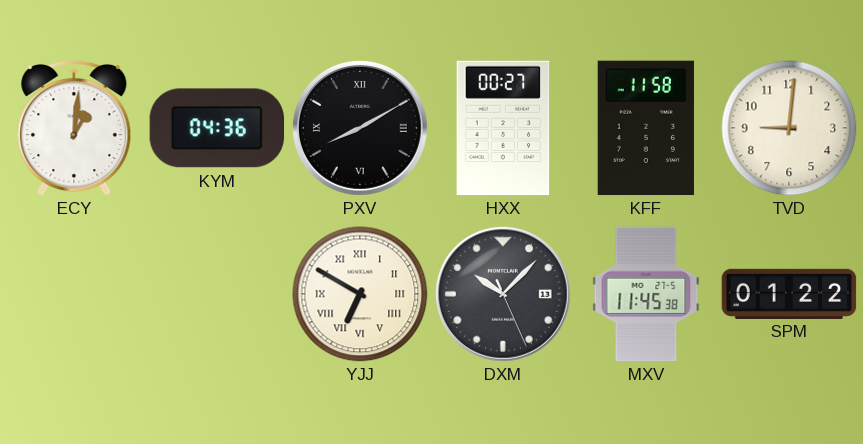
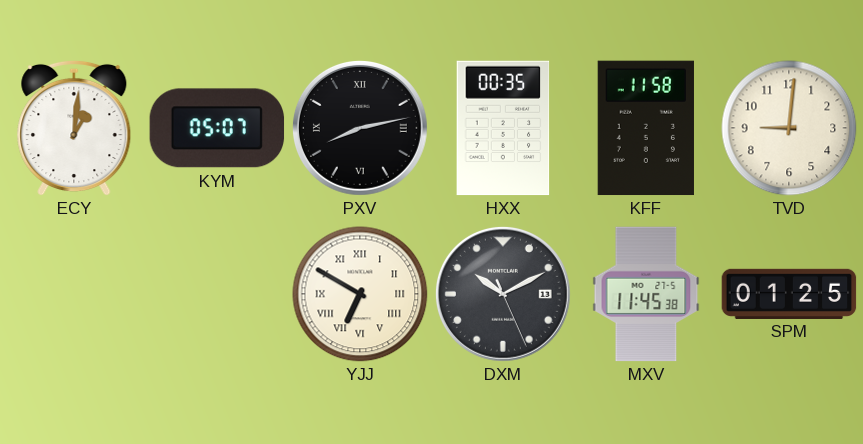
KYM: 04:36 -> 05:07 (217, 128)
PXV: 8:10 -> 8:13 (360, 128)
HXX: 00:27 -> 00:35 (503, 128)
DXM: 10:07 -> 10:10 (503, 294)
SPM: 01:22 -> 01:25 (789, 293)
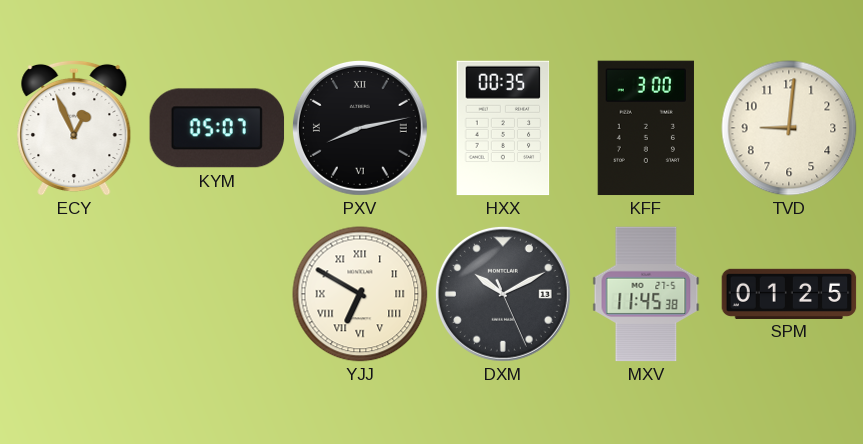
ECY: 1:01 -> 12:56 (74, 128)
KFF: 11:58 -> 3:00 (646, 128)
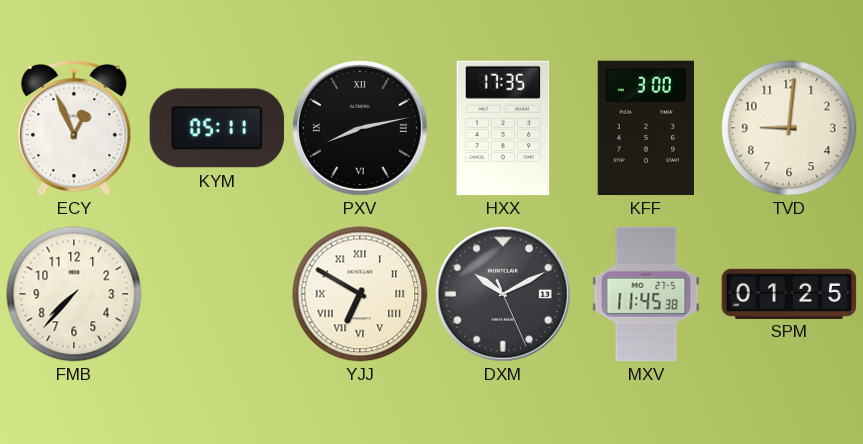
KYM: 05:07 -> 05:11 (217, 128)
HXX: 00:35 -> 17:35 (503, 128)
FMB: none -> 7:37 (74, 294)
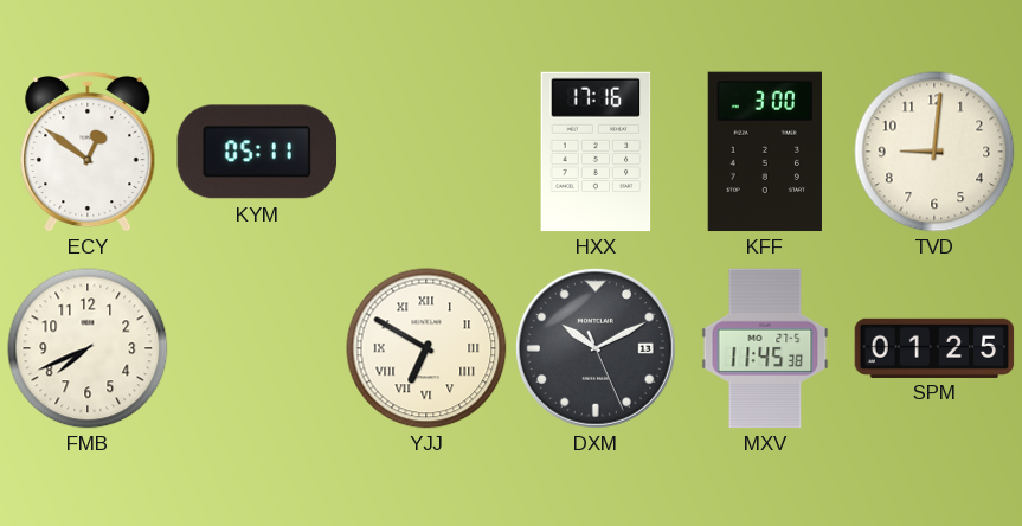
ECY: 12:56 -> 12:51 (88, 152)
PXV: 8:13 -> none (360, 128)
HXX: 17:35 -> 17:16 (596, 152)
FMB: 7:37 -> 7:41 (88, 348)
